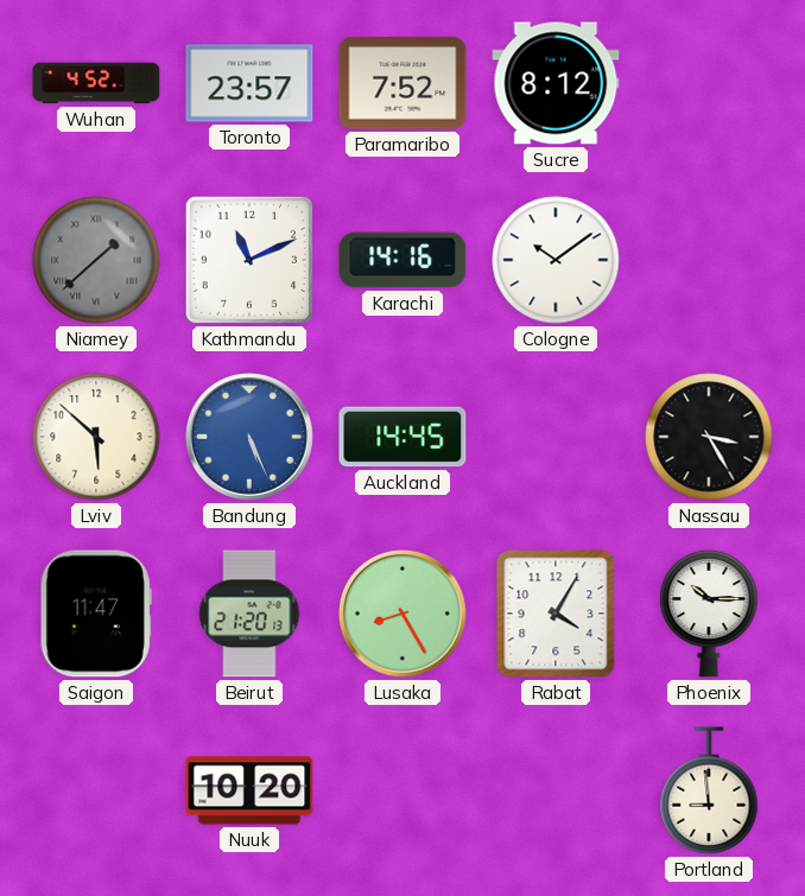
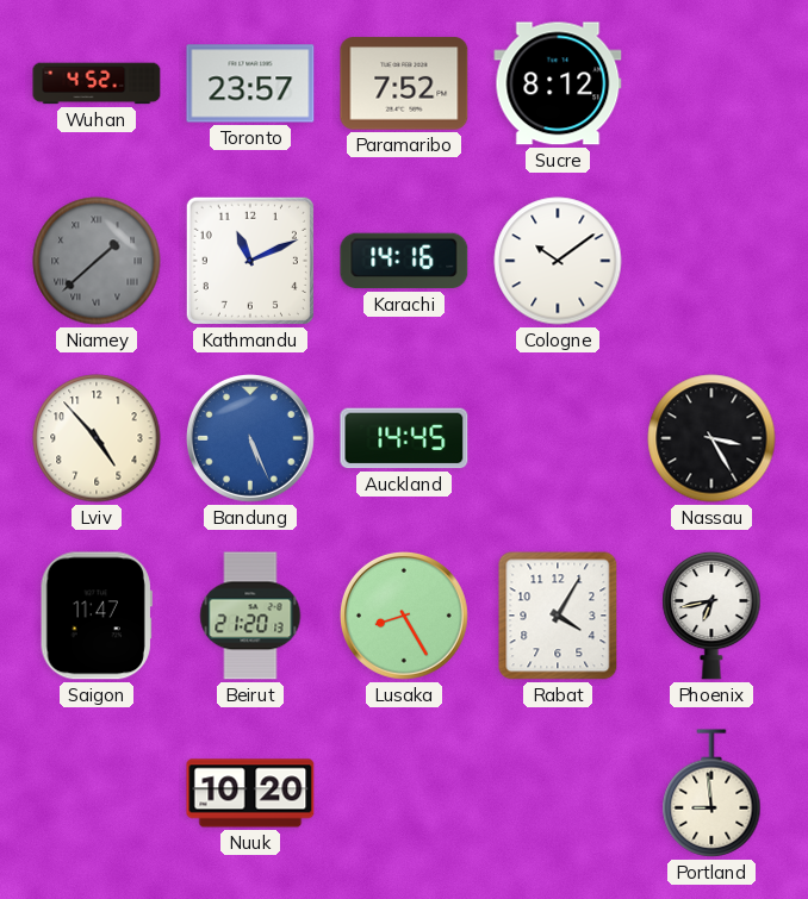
Lviv: 5:52 -> 4:53 (97, 438)
Phoenix: 10:15 -> 6:43 (711, 616)
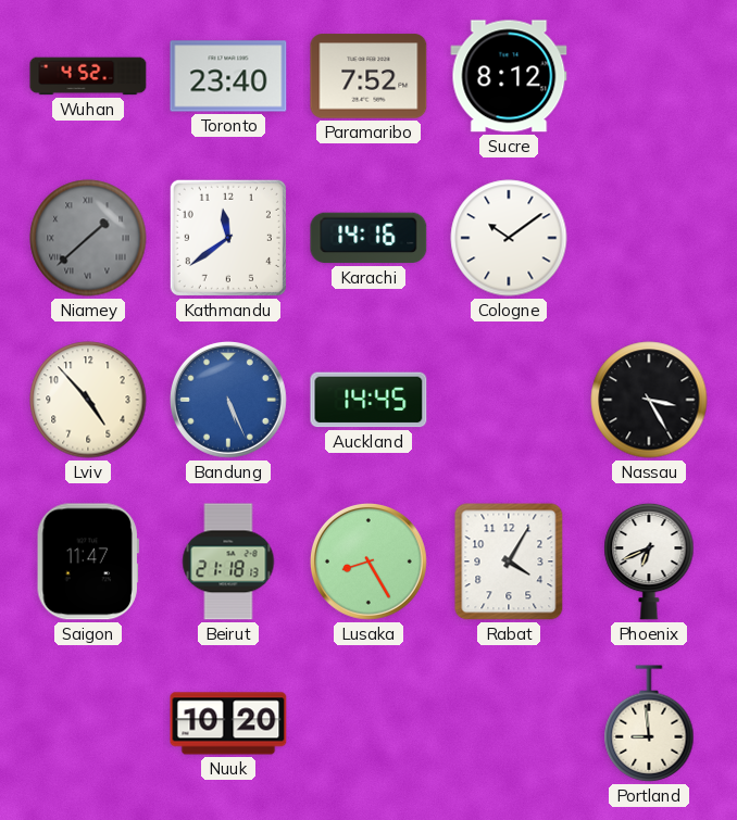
Toronto: 23:57 -> 23:40 (228, 76)
Kathmandu: 11:11 -> 11:39 (228, 238)
Beirut: 21:20 -> 21:18 (228, 562)
Phoenix: 6:43 -> 6:41 (649, 562)
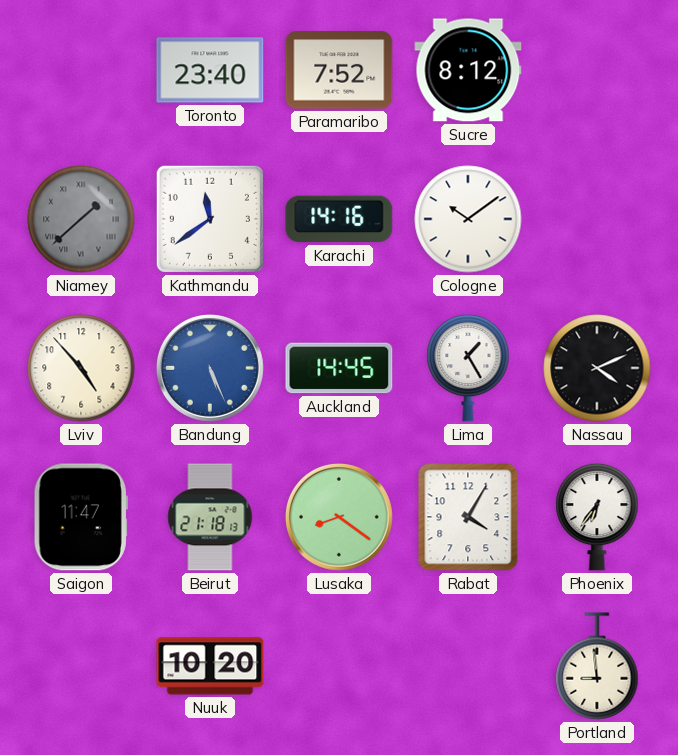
Wuhan: 4:52 -> none (88, 76)
Lima: none -> 1:25 (468, 368)
Nassau: 3:25 -> 4:11 (597, 368)
Lusaka: 8:25 -> 8:21 (339, 517)
Phoenix: 6:41 -> 6:36 (597, 517)
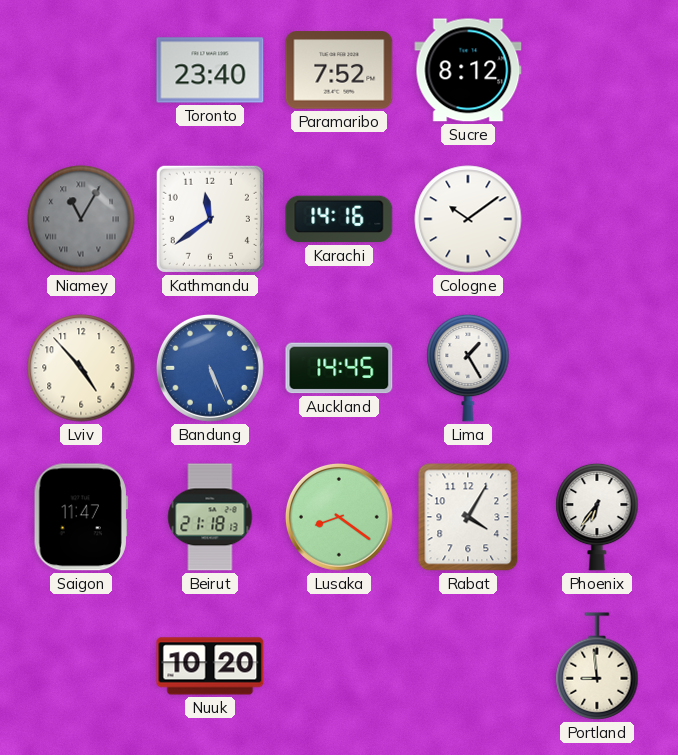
Niamey: 1:38 -> 11:05 (81, 219)
Nassau: 4:11 -> none (597, 368)
